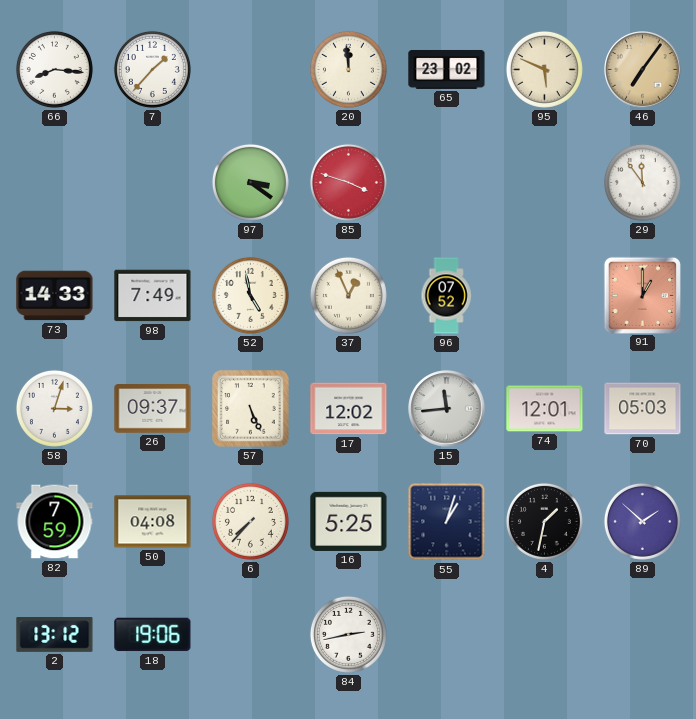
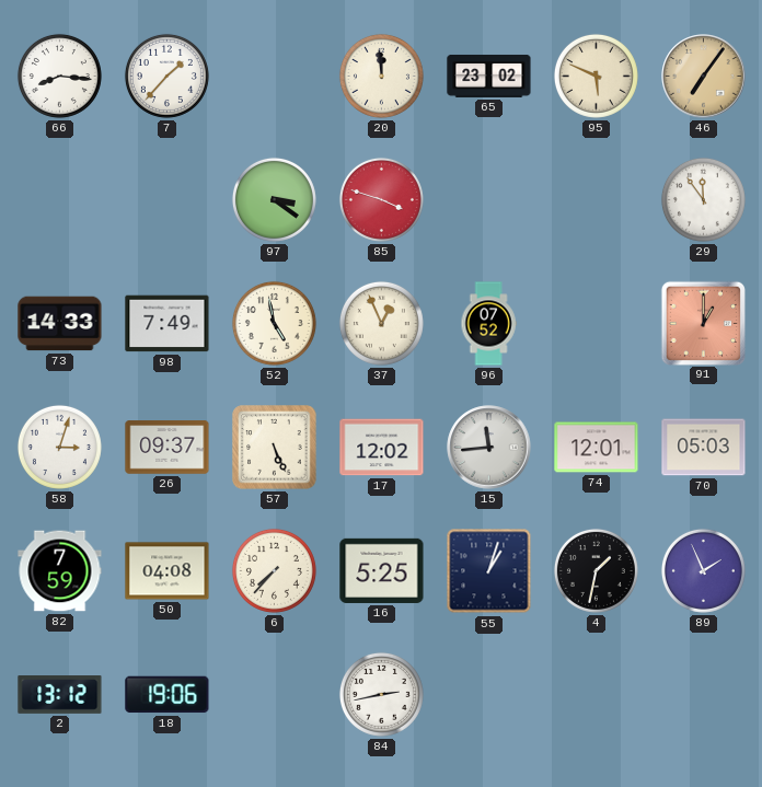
89: 1:52 -> 1:56 (703, 570)
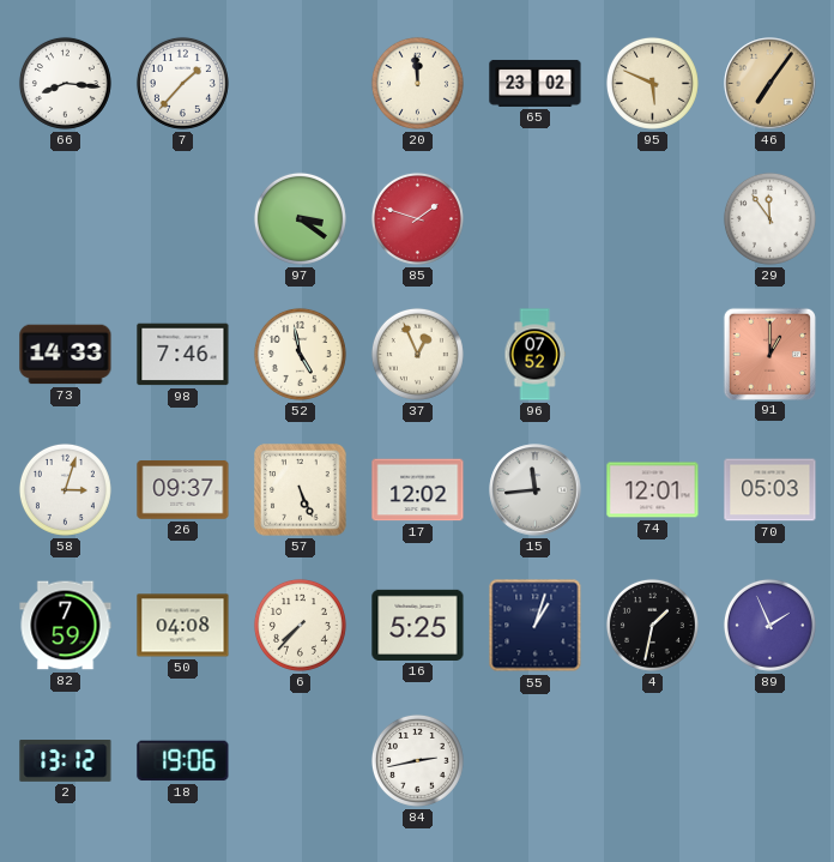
85: 3:48 -> 1:48 (417, 218)
98: 7:49 -> 7:46 (183, 355)
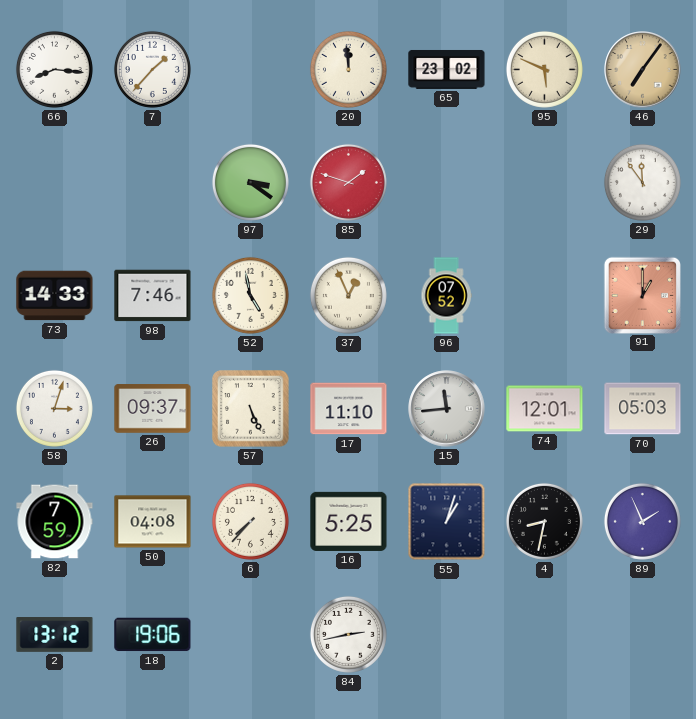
17: 12:02 -> 11:10 (349, 409)
4: 1:32 -> 8:32 (544, 521)
